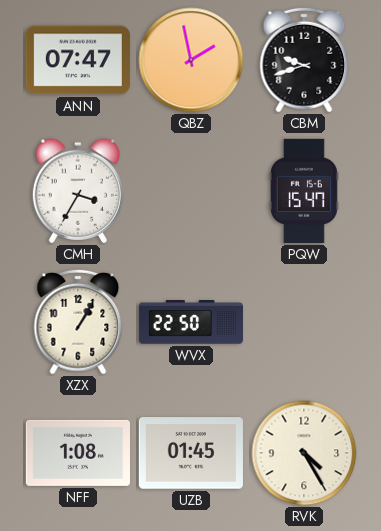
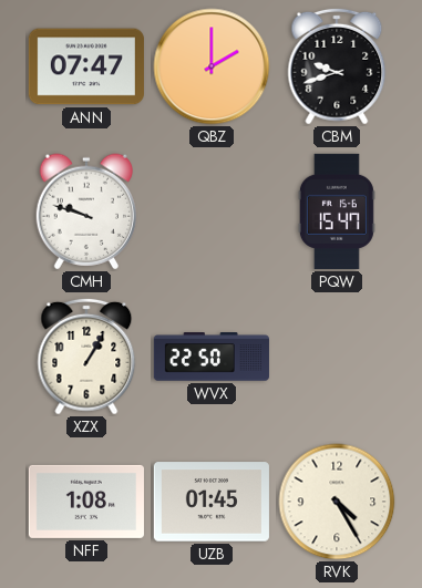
QBZ: 1:58 -> 2:00 (212, 66)
CMH: 3:35 -> 9:48 (85, 212)
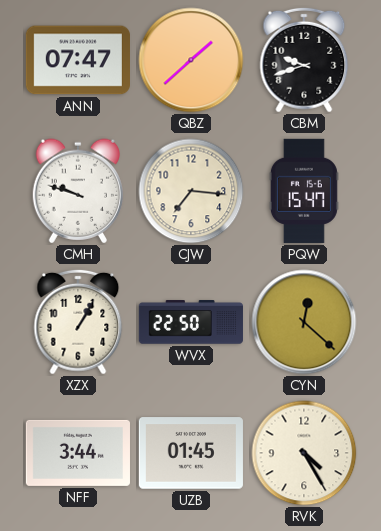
QBZ: 2:00 -> 1:38 (191, 60)
CJW: none -> 7:16 (191, 191)
CYN: none -> 12:22 (304, 322)
NFF: 1:08 -> 3:44 (78, 453)
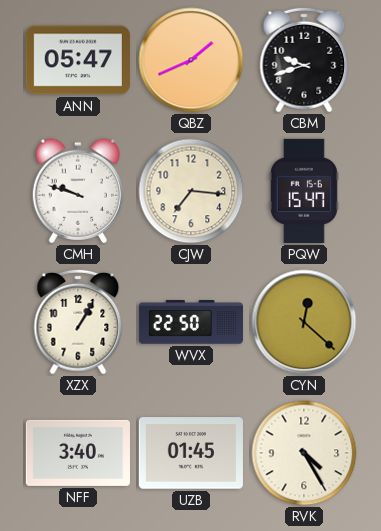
ANN: 07:47 -> 05:47 (78, 60)
QBZ: 1:38 -> 1:41 (191, 60)
NFF: 3:44 -> 3:40 (78, 453)
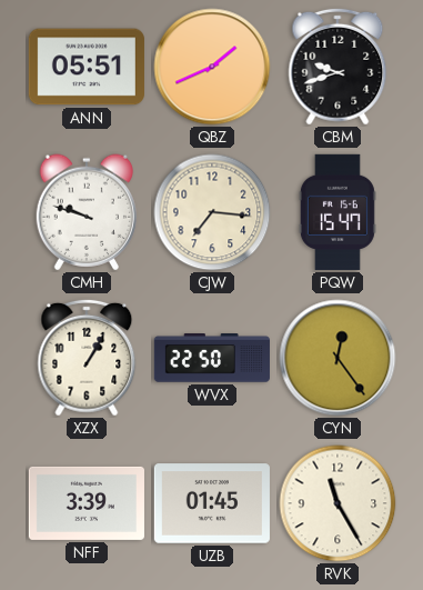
ANN: 05:47 -> 05:51 (87, 67)
CYN: 12:22 -> 12:24 (338, 358)
NFF: 3:40 -> 3:39 (87, 503)
RVK: 4:25 -> 11:25 (338, 503)
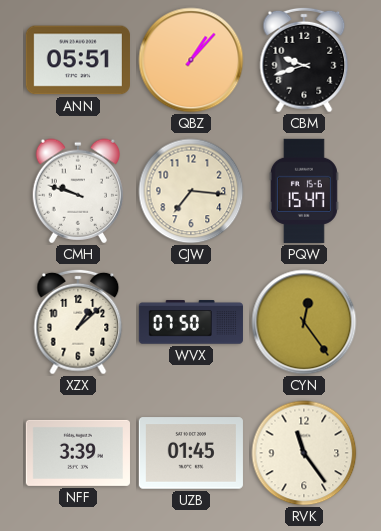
QBZ: 1:41 -> 1:07 (191, 60)
XZX: 1:05 -> 1:08 (78, 322)
WVX: 22:50 -> 07:50 (191, 322)
RVK: 11:25 -> 11:24 (304, 453)
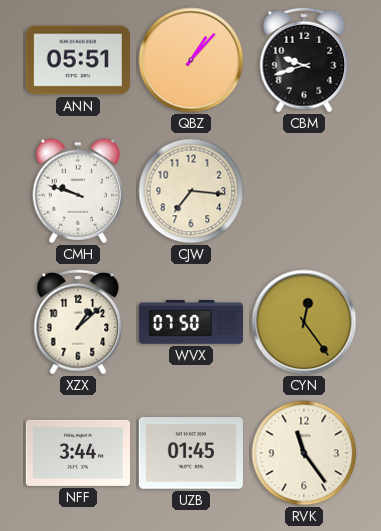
PQW: 15:47 -> none (304, 191)
NFF: 3:39 -> 3:44 (78, 453)
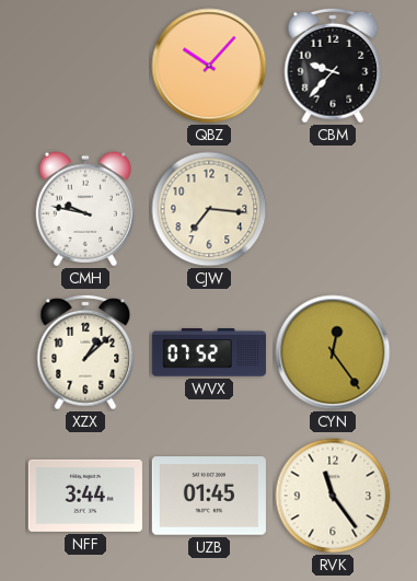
ANN: 05:51 -> none (78, 60)
QBZ: 1:07 -> 10:07 (209, 66)
CBM: 9:42 -> 9:37 (333, 66)
CMH: 9:48 -> 9:47 (84, 209)
WVX: 07:50 -> 07:52 (209, 352)
